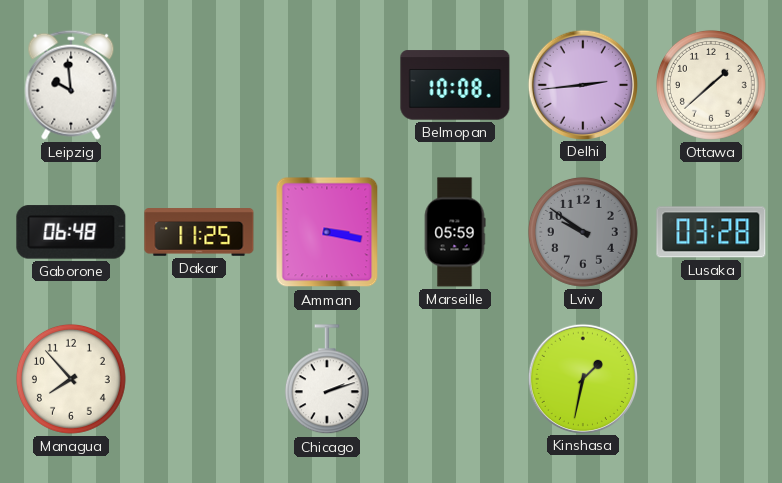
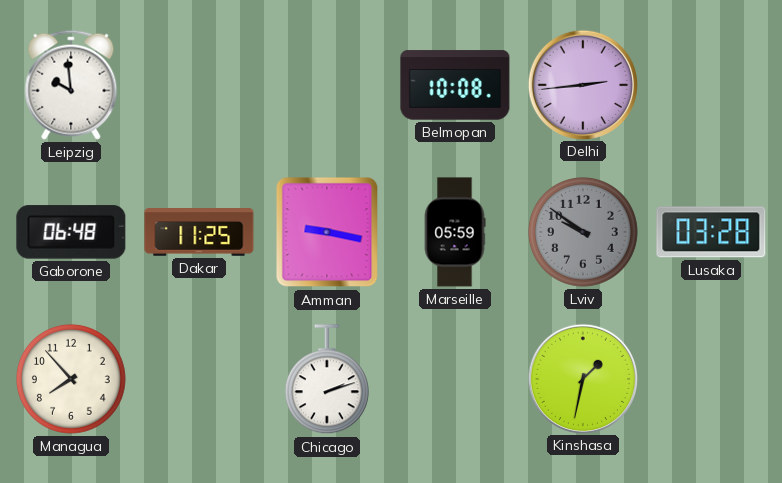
Ottawa: 1:38 -> none (711, 85)
Amman: 3:17 -> 9:17 (327, 232)
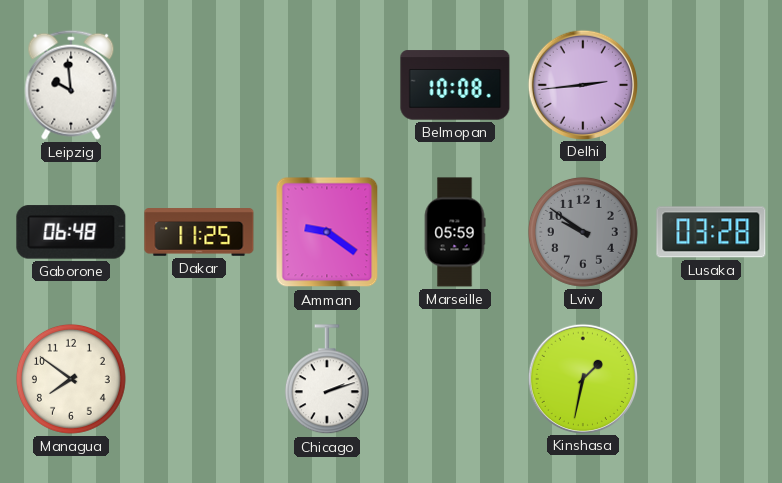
Amman: 9:17 -> 9:21 (327, 232)
Managua: 7:53 -> 7:51 (71, 379)
